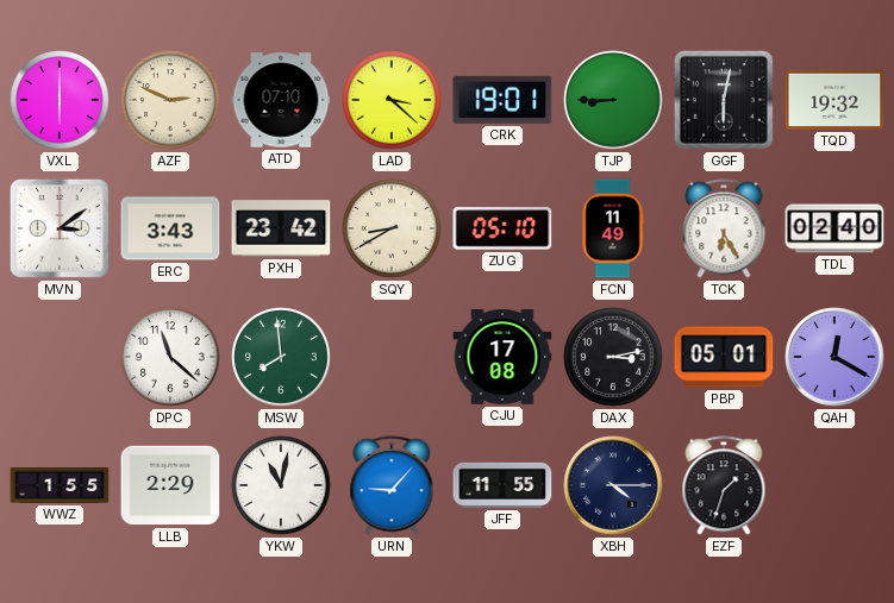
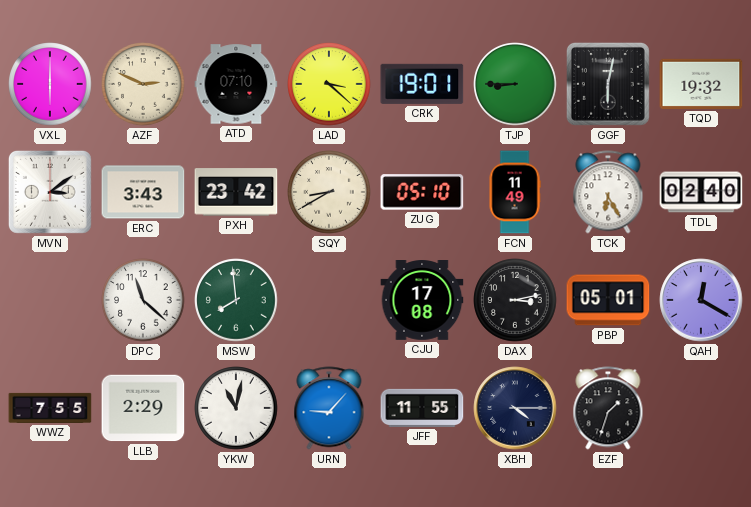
WWZ: 1:55 -> 7:55 (50, 408)
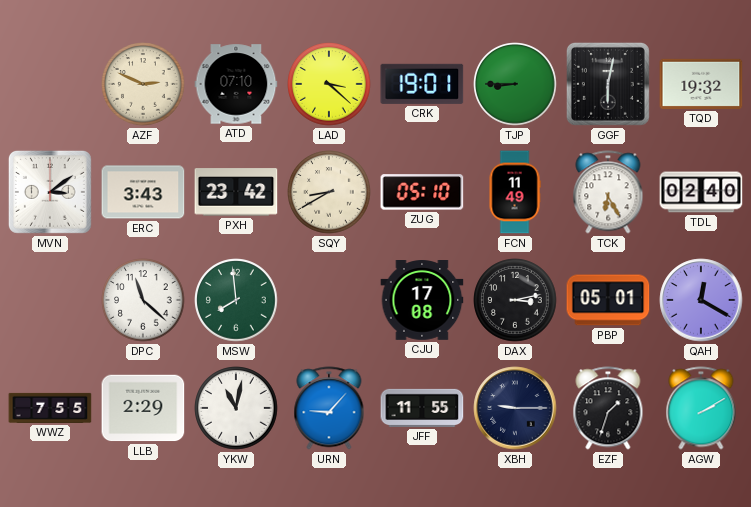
VXL: 6:00 -> none (50, 84)
XBH: 4:15 -> 9:15 (515, 408)
AGW: none -> 2:10 (701, 408)
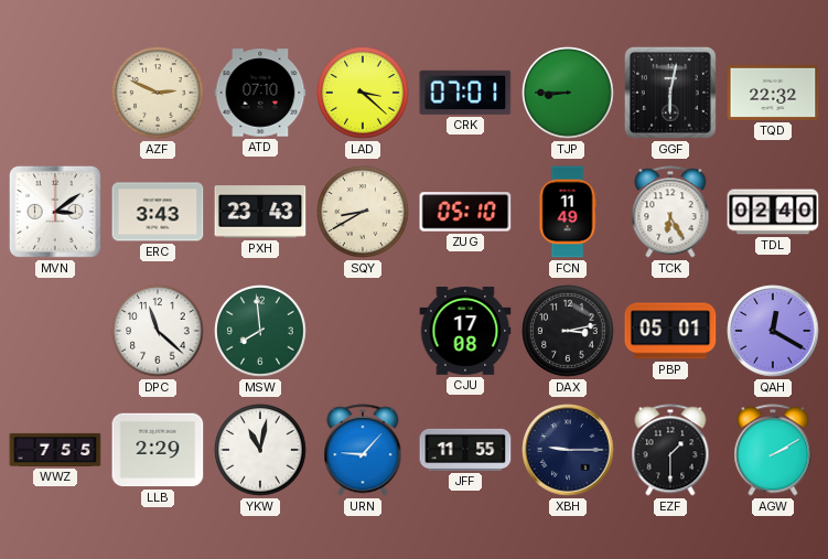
CRK: 19:01 -> 07:01 (465, 93)
TQD: 19:32 -> 22:32 (773, 93)
PXH: 23:42 -> 23:43 (260, 212)
EZF: 1:33 -> 1:30 (670, 450)
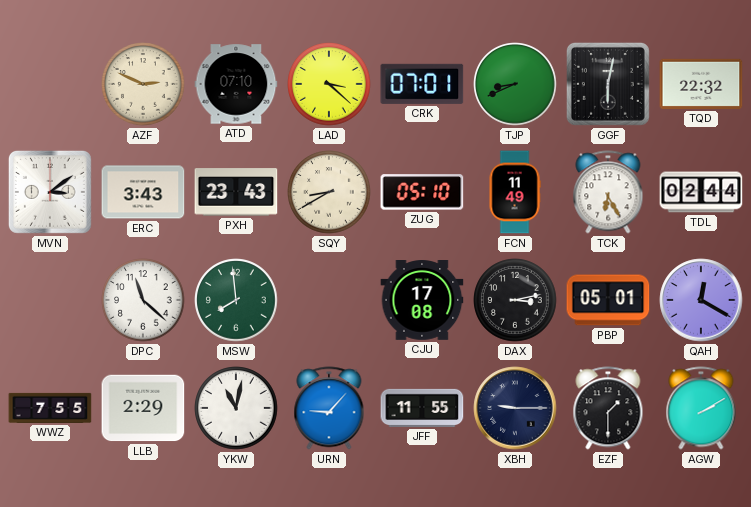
TJP: 8:45 -> 8:41 (515, 84)
TDL: 02:40 -> 02:44 (701, 192)
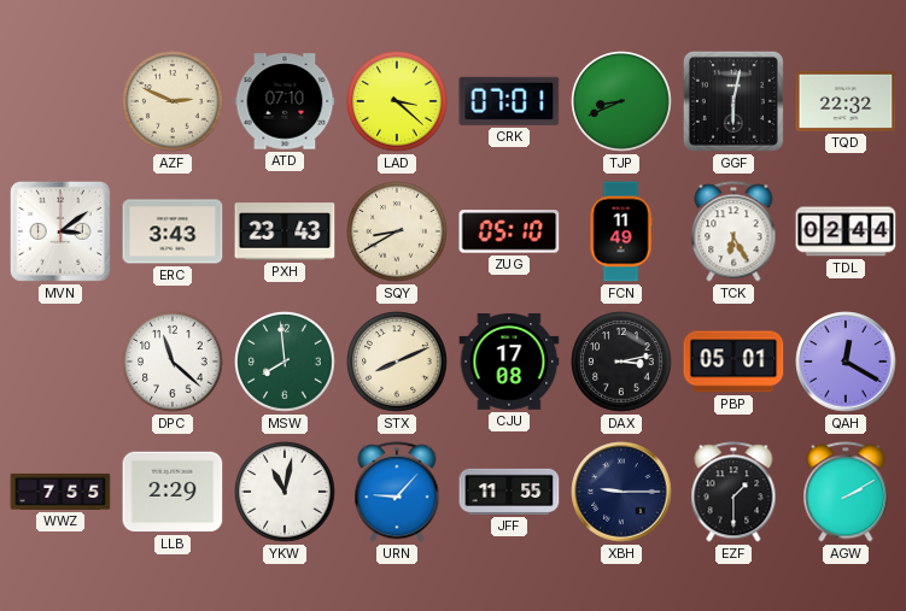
STX: none -> 8:11 (397, 362)
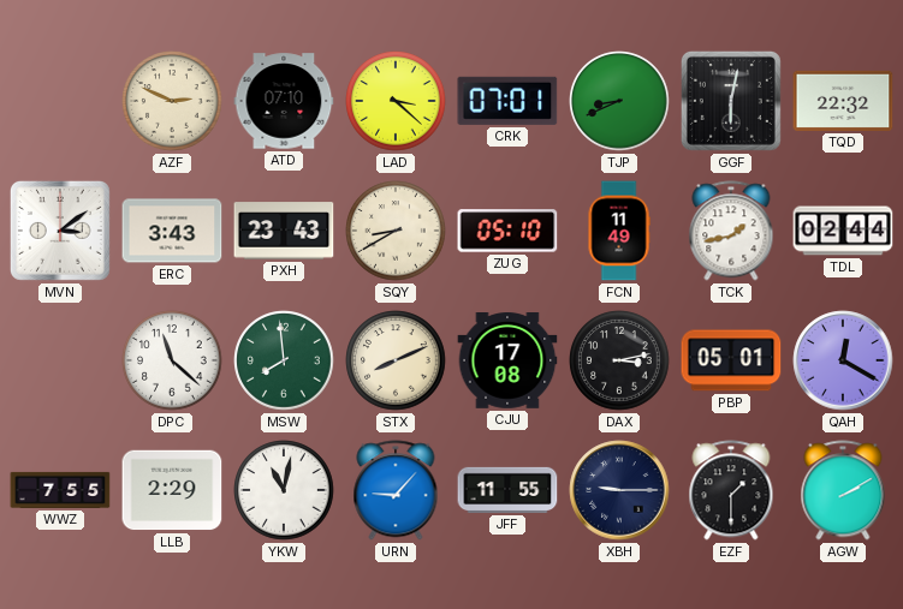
TCK: 6:25 -> 1:43 (731, 231)
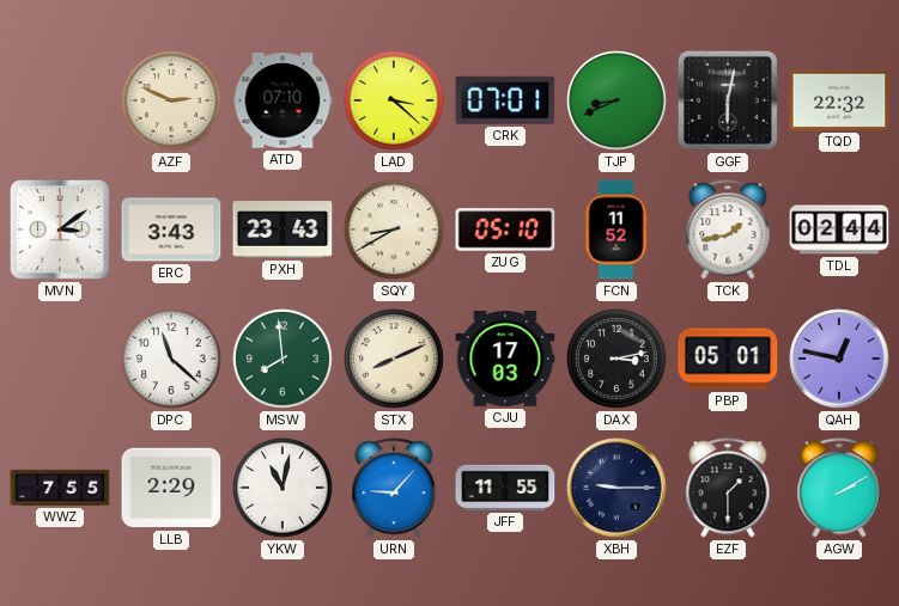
FCN: 11:49 -> 11:52 (616, 229)
CJU: 17:08 -> 17:03 (505, 360)
QAH: 12:20 -> 12:47 (839, 359)
